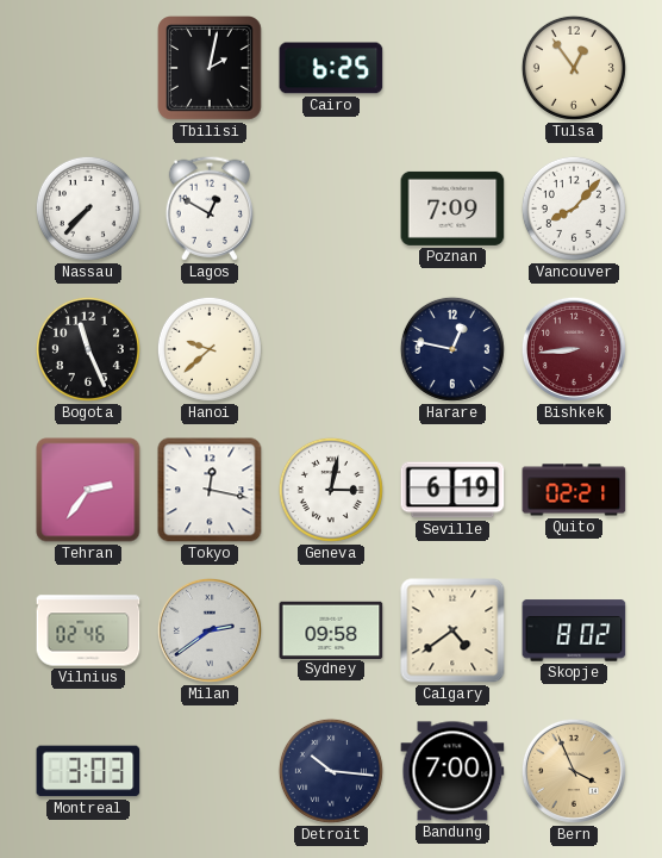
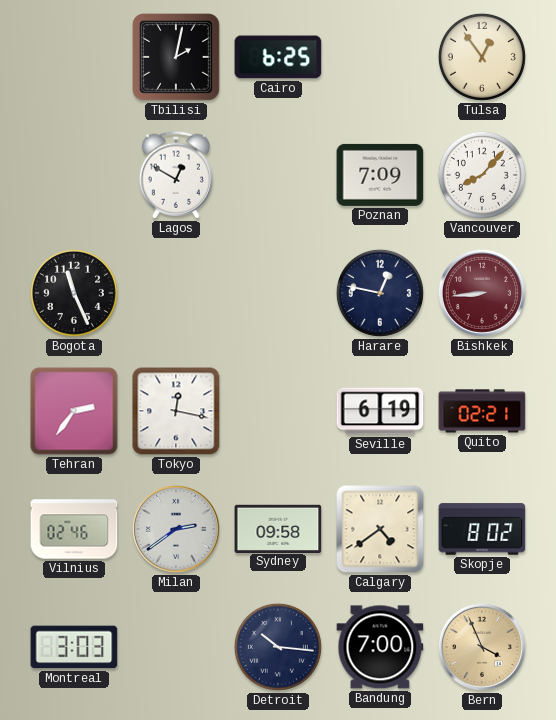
Nassau: 7:37 -> none (88, 209)
Hanoi: 9:38 -> none (210, 349)
Geneva: 3:02 -> none (331, 490)
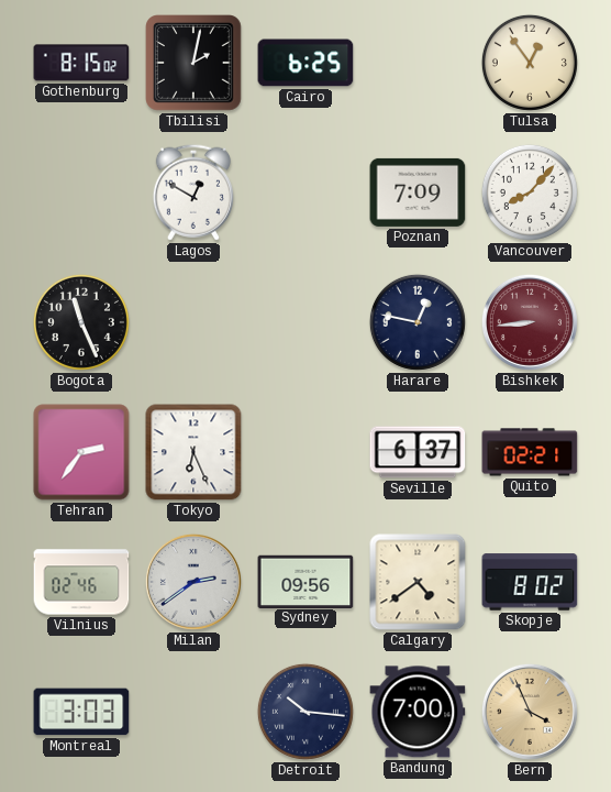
Gothenburg: none -> 8:15 (81, 63)
Tokyo: 12:17 -> 6:26 (193, 452)
Seville: 6:19 -> 6:37 (418, 452)
Sydney: 09:58 -> 09:56 (305, 581)
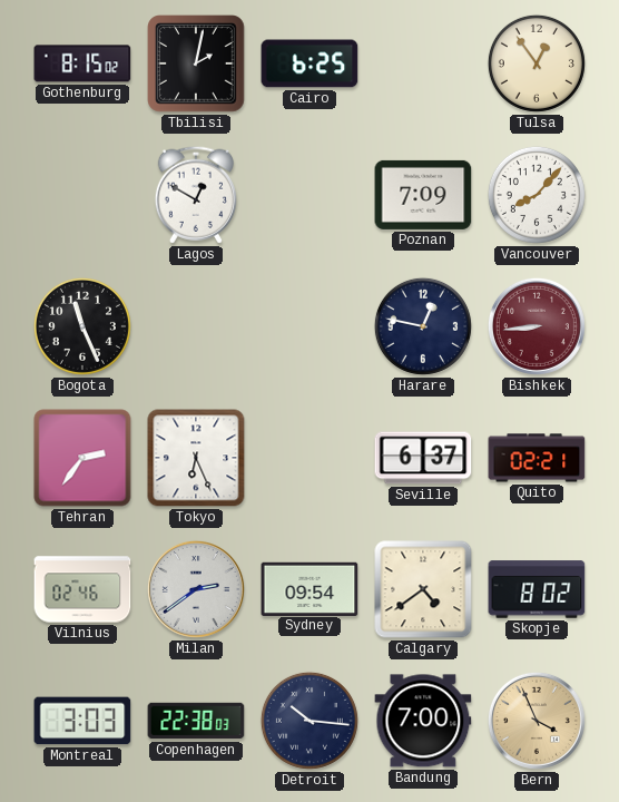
Sydney: 09:56 -> 09:54 (309, 588)
Copenhagen: none -> 22:38 (196, 721)
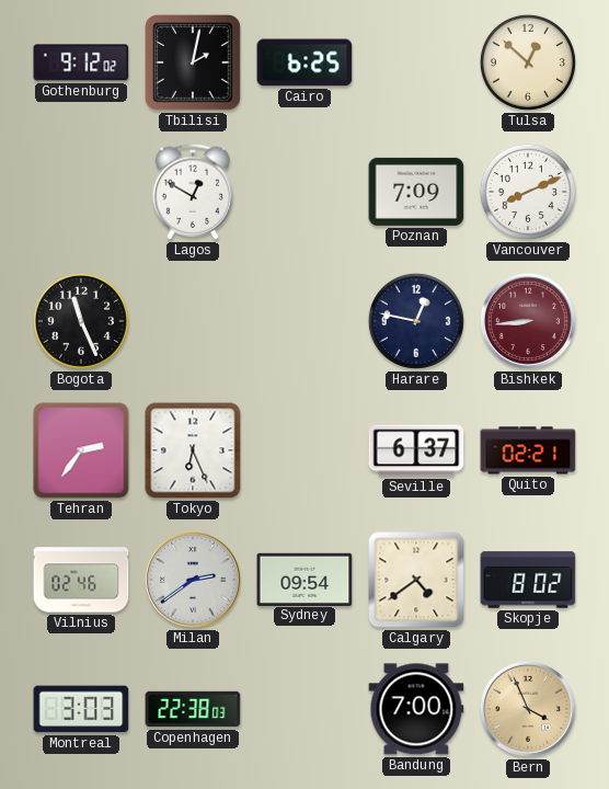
Gothenburg: 8:15 -> 9:12 (81, 62)
Tulsa: 12:54 -> 12:52 (528, 62)
Vancouver: 8:07 -> 8:11 (528, 192)
Detroit: 10:16 -> none (309, 721)
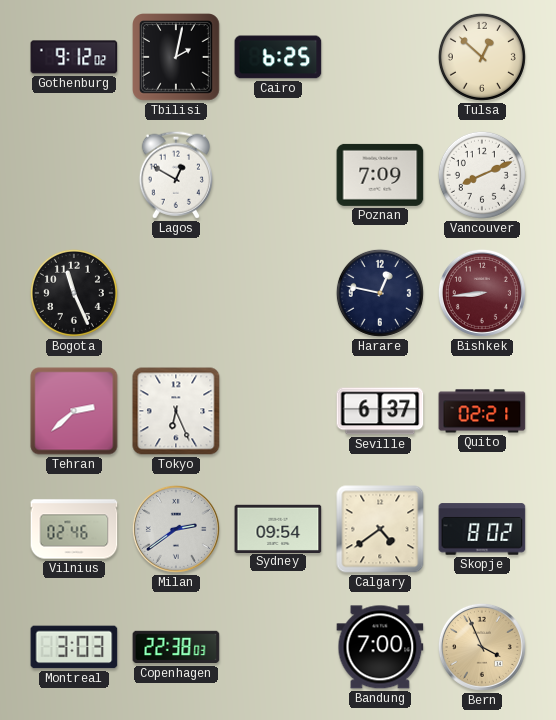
Tehran: 2:36 -> 2:38 (74, 411)
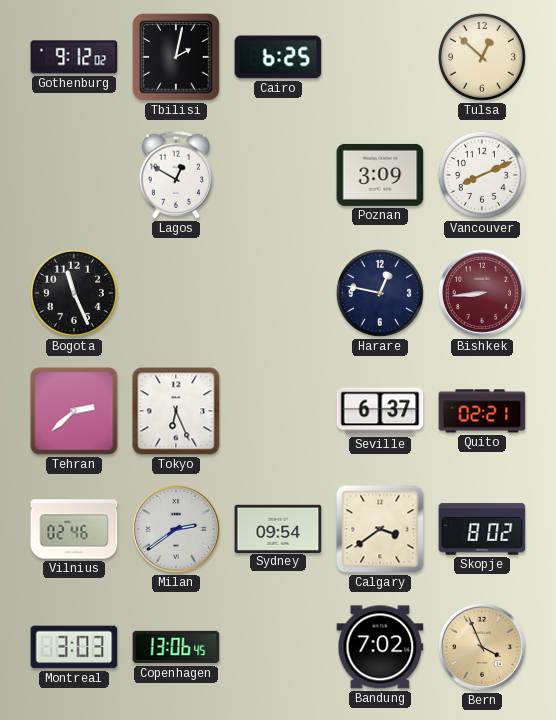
Poznan: 7:09 -> 3:09 (380, 175)
Calgary: 4:39 -> 3:39 (380, 529)
Copenhagen: 22:38 -> 13:06 (176, 647)
Bandung: 7:00 -> 7:02 (380, 647)
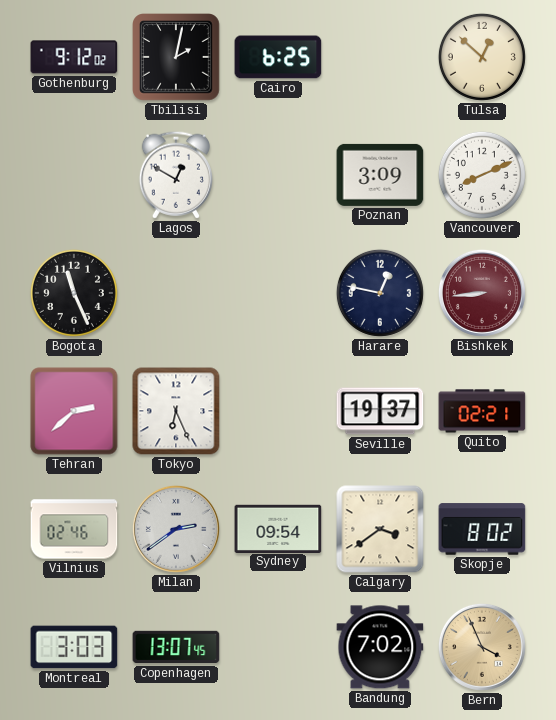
Seville: 6:37 -> 19:37 (380, 411)
Copenhagen: 13:06 -> 13:07 (176, 647)
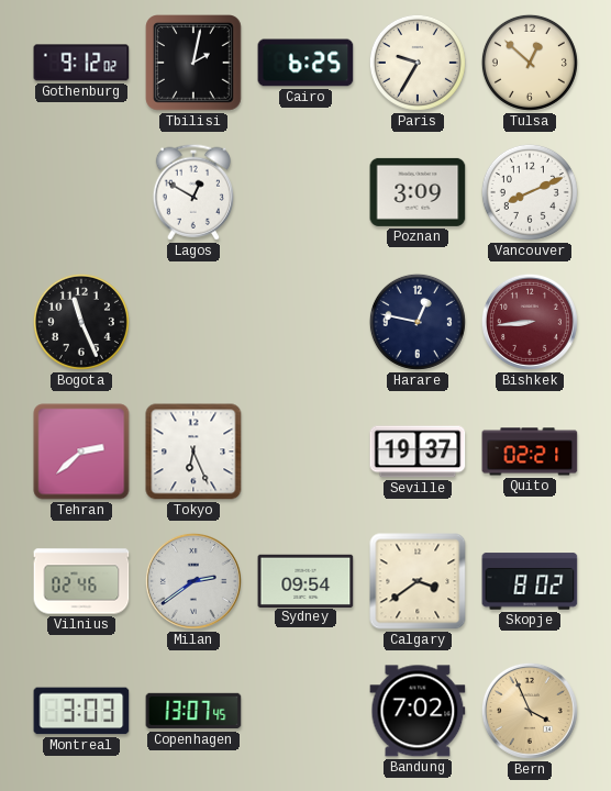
Paris: none -> 9:35 (418, 63)
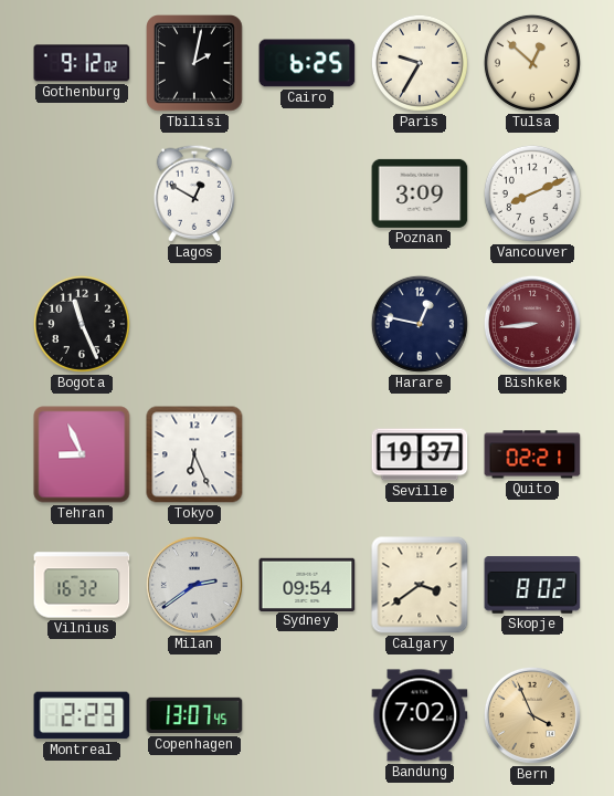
Tehran: 2:38 -> 8:56 (82, 454)
Vilnius: 02:46 -> 16:32 (82, 585)
Montreal: 3:03 -> 2:23 (82, 715)
